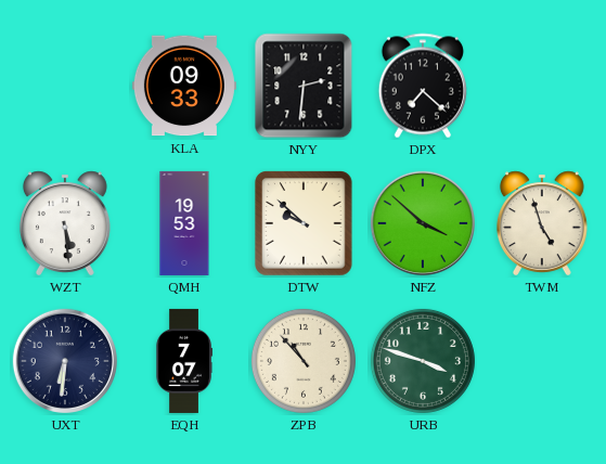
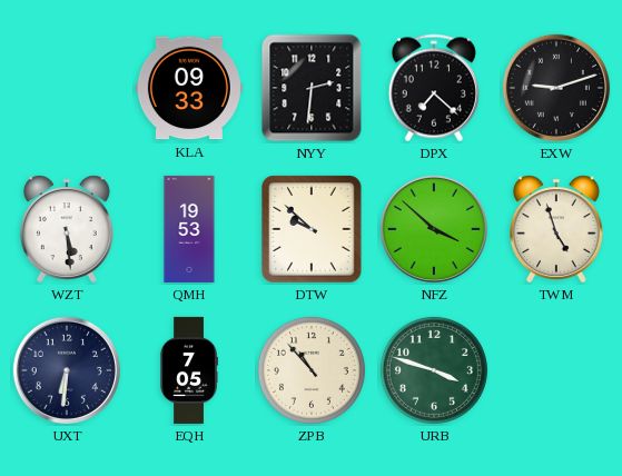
EXW: none -> 9:12 (556, 88)
EQH: 7:07 -> 7:05 (189, 370)
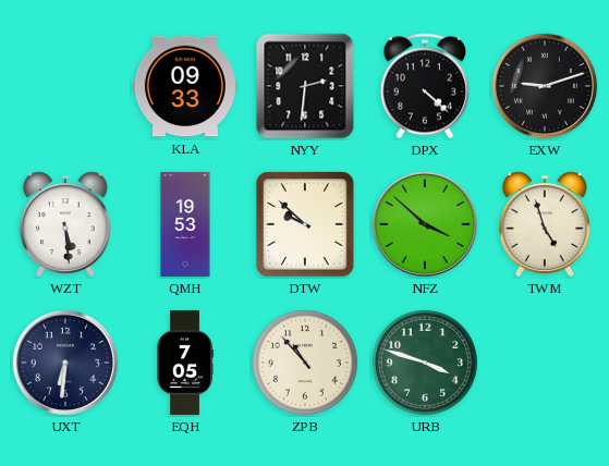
DPX: 7:22 -> 4:22 (425, 86)
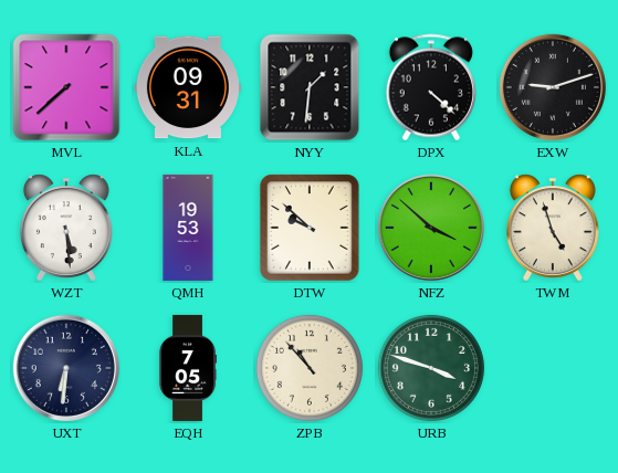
MVL: none -> 7:38 (66, 87)
KLA: 09:33 -> 09:31 (188, 87)
NYY: 2:31 -> 1:31 (310, 87)
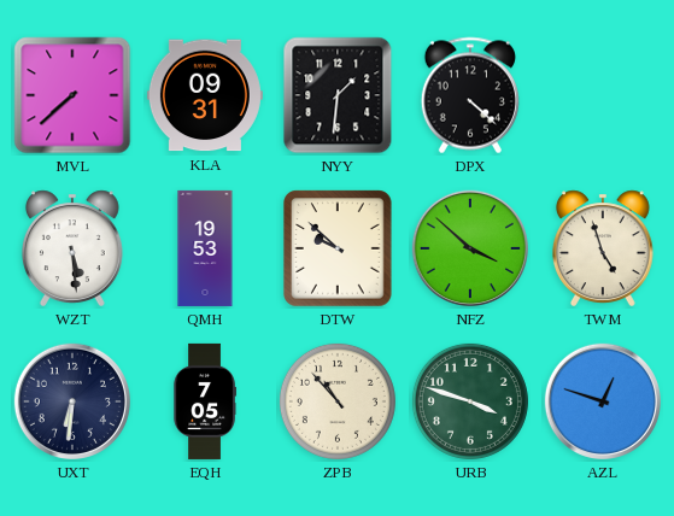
EXW: 9:12 -> none (553, 87)
AZL: none -> 12:48 (603, 401)
